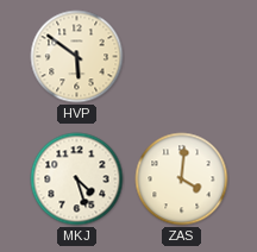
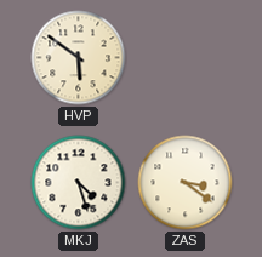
ZAS: 4:01 -> 3:21 (186, 183)
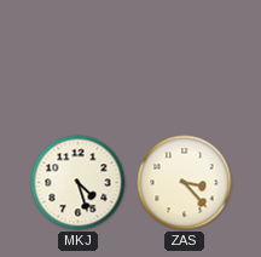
HVP: 5:51 -> none (79, 58)
ZAS: 3:21 -> 3:23 (185, 183)
